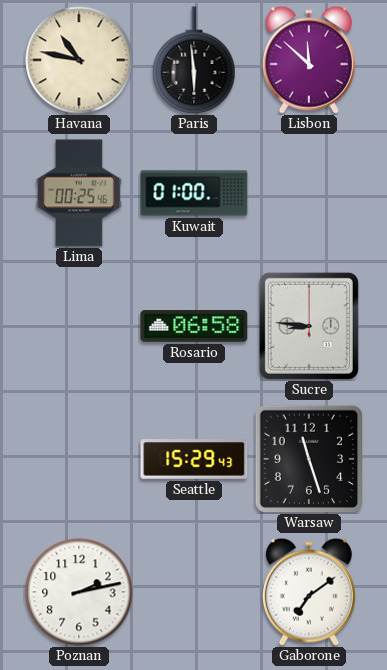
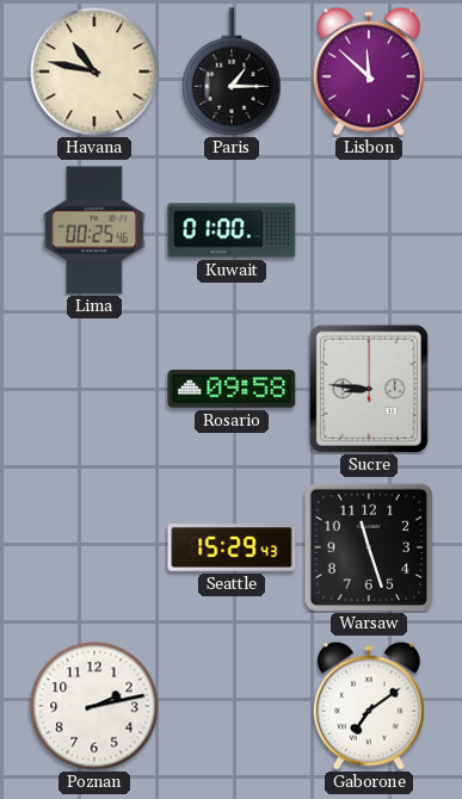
Paris: 5:59 -> 1:15 (232, 72)
Rosario: 06:58 -> 09:58 (232, 389)
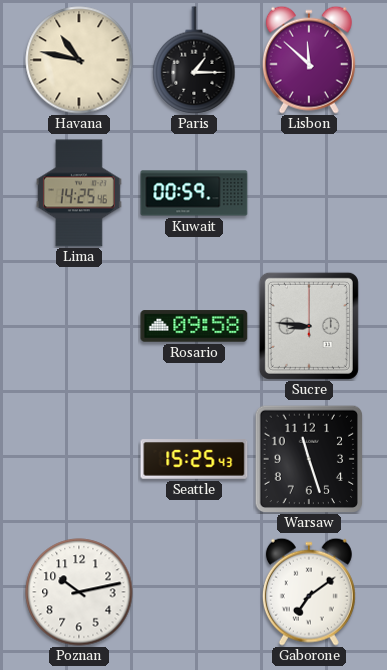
Lima: 00:25 -> 14:25 (79, 193)
Kuwait: 01:00 -> 00:59 (194, 193)
Seattle: 15:29 -> 15:25 (194, 459)
Poznan: 2:13 -> 10:13 (79, 592)
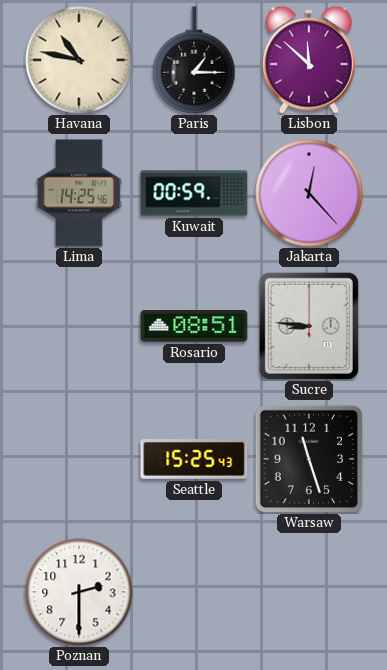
Jakarta: none -> 12:23 (309, 193)
Rosario: 09:58 -> 08:51 (194, 326)
Poznan: 10:13 -> 2:30 (79, 592)
Gaborone: 7:09 -> none (309, 592)
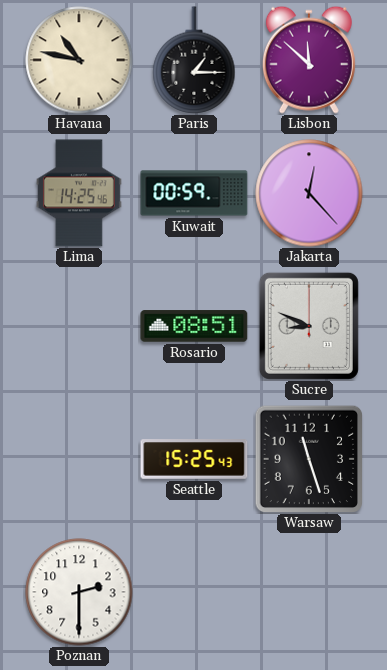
Sucre: 8:46 -> 8:49 (309, 326)
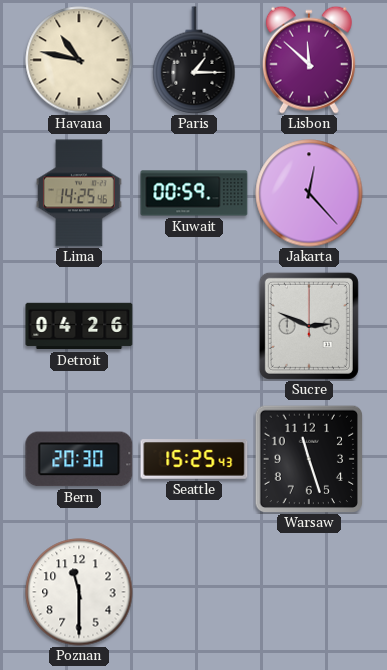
Detroit: none -> 04:26 (79, 326)
Rosario: 08:51 -> none (194, 326)
Sucre: 8:49 -> 2:49 (309, 326)
Bern: none -> 20:30 (79, 459)
Poznan: 2:30 -> 11:30 (79, 592)
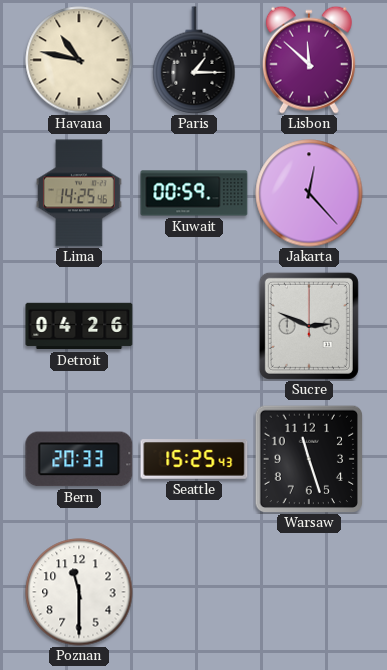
Bern: 20:30 -> 20:33 (79, 459)
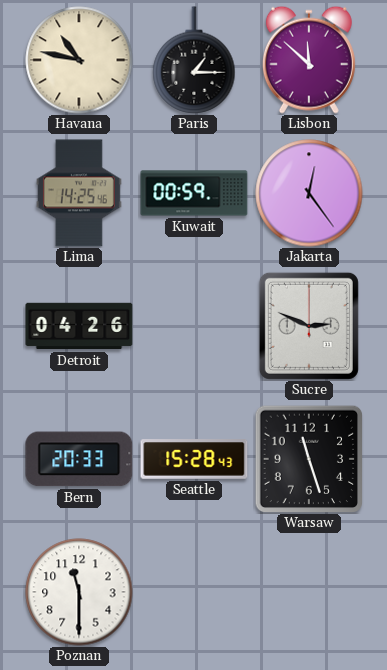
Jakarta: 12:23 -> 12:24 (309, 193)
Seattle: 15:25 -> 15:28 (194, 459)
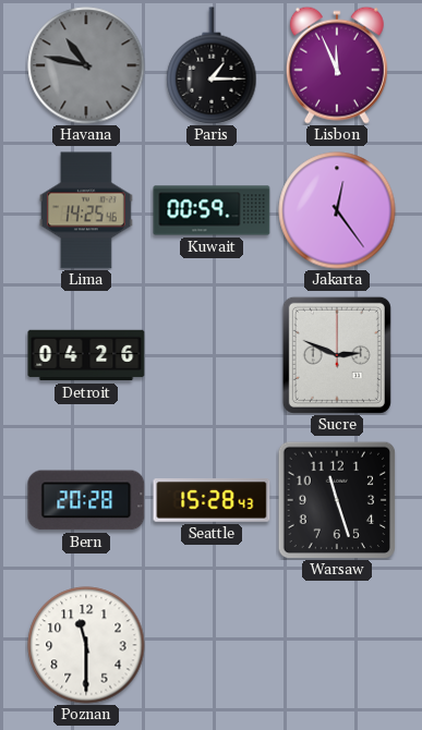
Havana dial: cream -> grey (86, 65)
Lisbon: 11:52 -> 11:56 (337, 65)
Bern: 20:33 -> 20:28 (86, 500)
